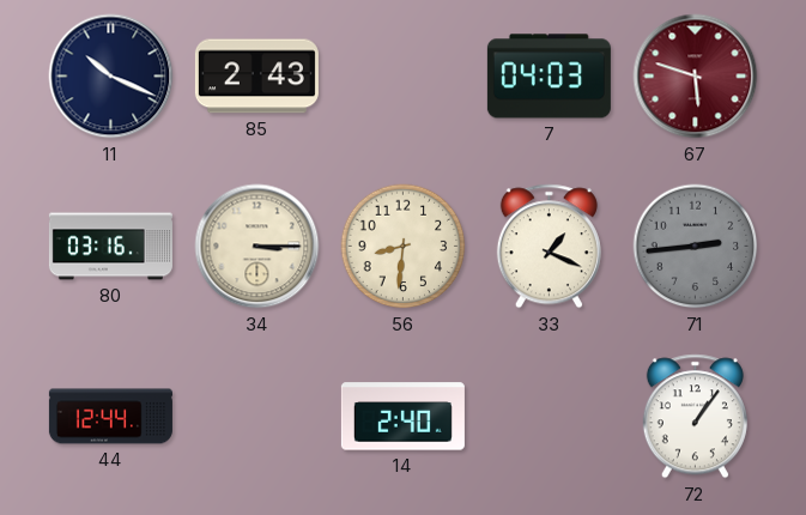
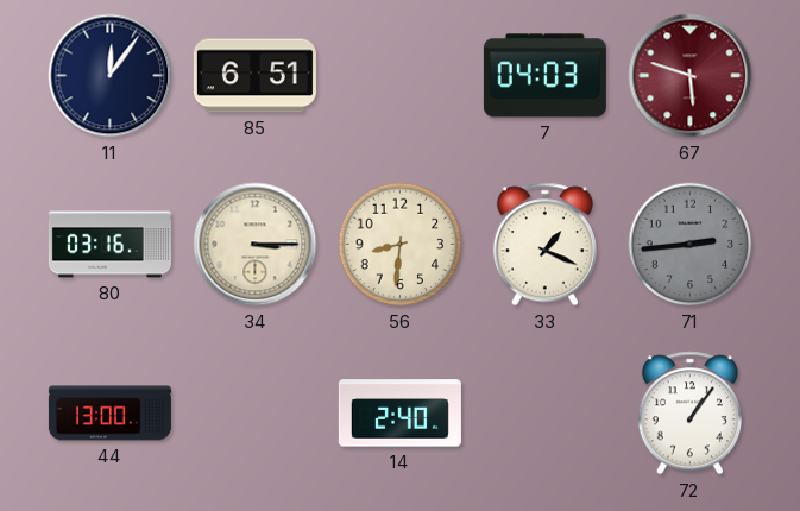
11: 10:19 -> 12:06 (111, 76)
85: 2:43 -> 6:51 (254, 76)
44: 12:44 -> 13:00 (109, 414)
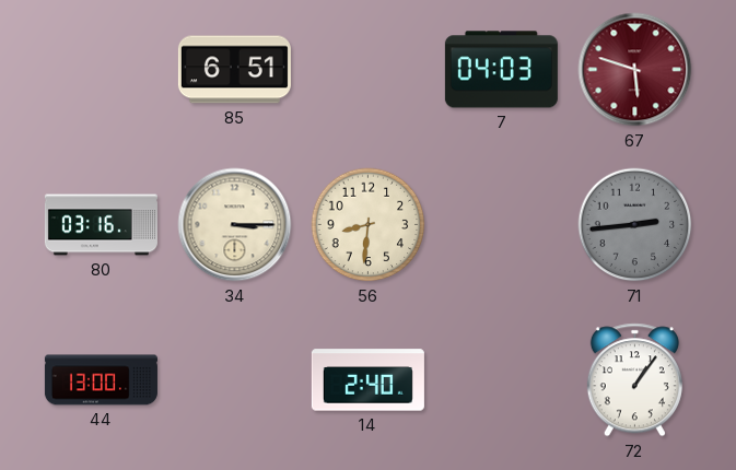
11: 12:06 -> none (111, 76)
33: 1:19 -> none (544, 245)
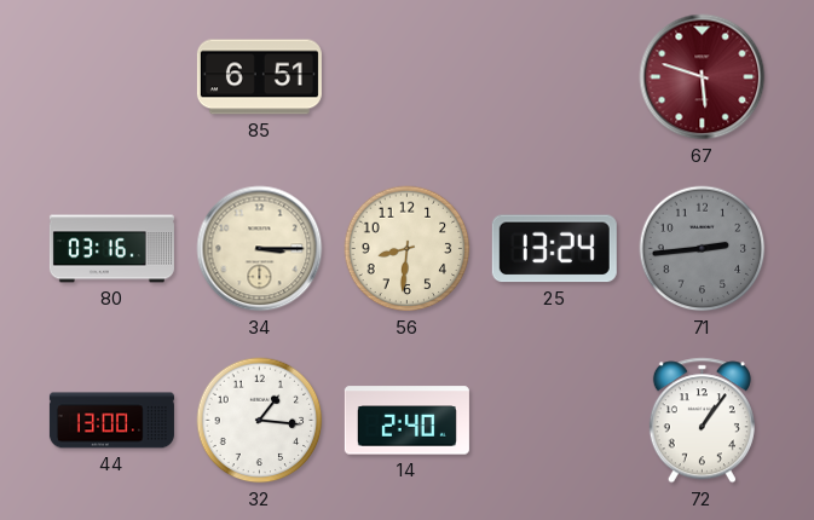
7: 04:03 -> none (501, 70)
25: none -> 13:24 (554, 249)
32: none -> 1:16 (260, 421)
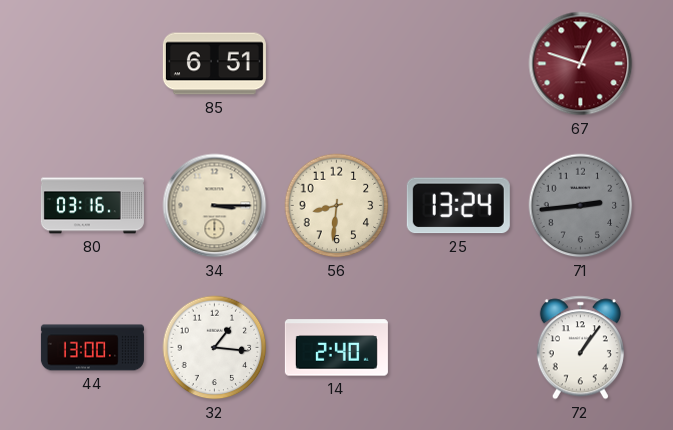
67: 5:48 -> 12:48 (581, 64)
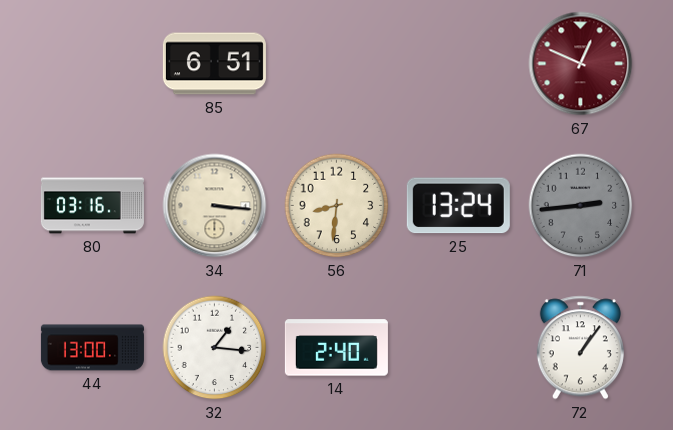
67: 12:48 -> 12:49 (581, 64)
34: 3:15 -> 3:16 (215, 206)
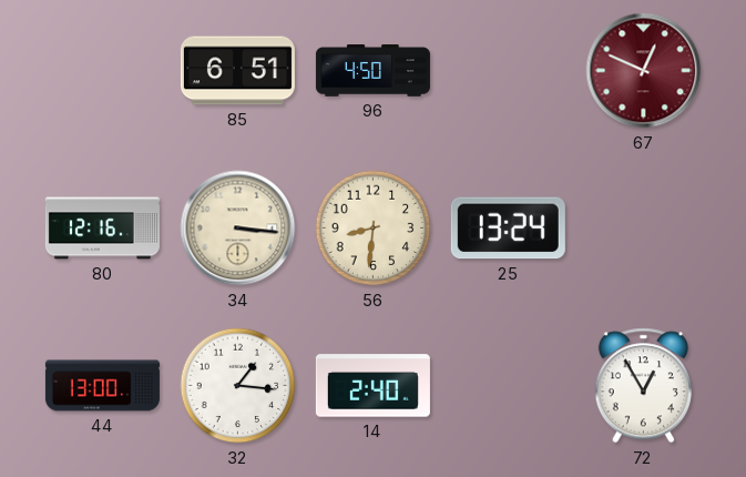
96: none -> 4:50 (372, 71)
80: 03:16 -> 12:16 (102, 229)
71: 2:44 -> none (581, 206)
72: 1:06 -> 12:55 (643, 386)
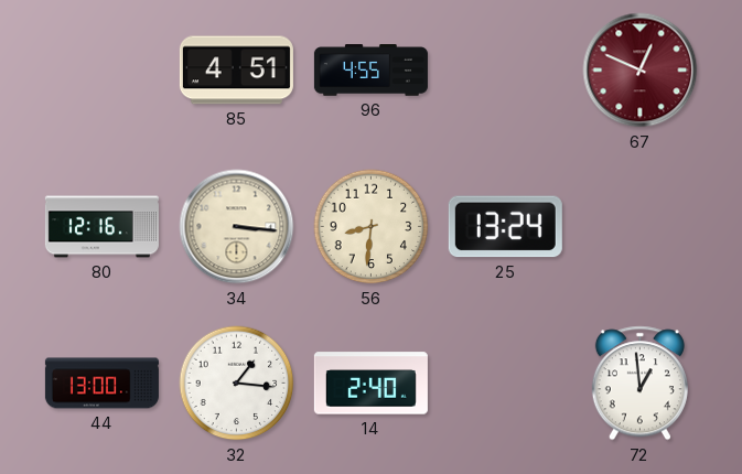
85: 6:51 -> 4:51 (236, 71)
96: 4:50 -> 4:55 (370, 71)
72: 12:55 -> 12:59 (639, 384)
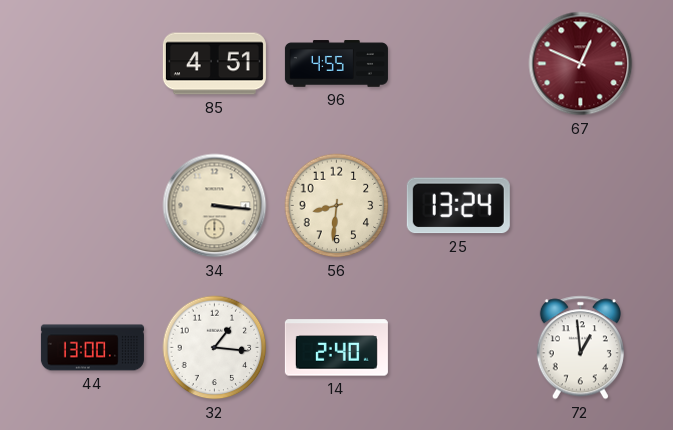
80: 12:16 -> none (101, 227)
